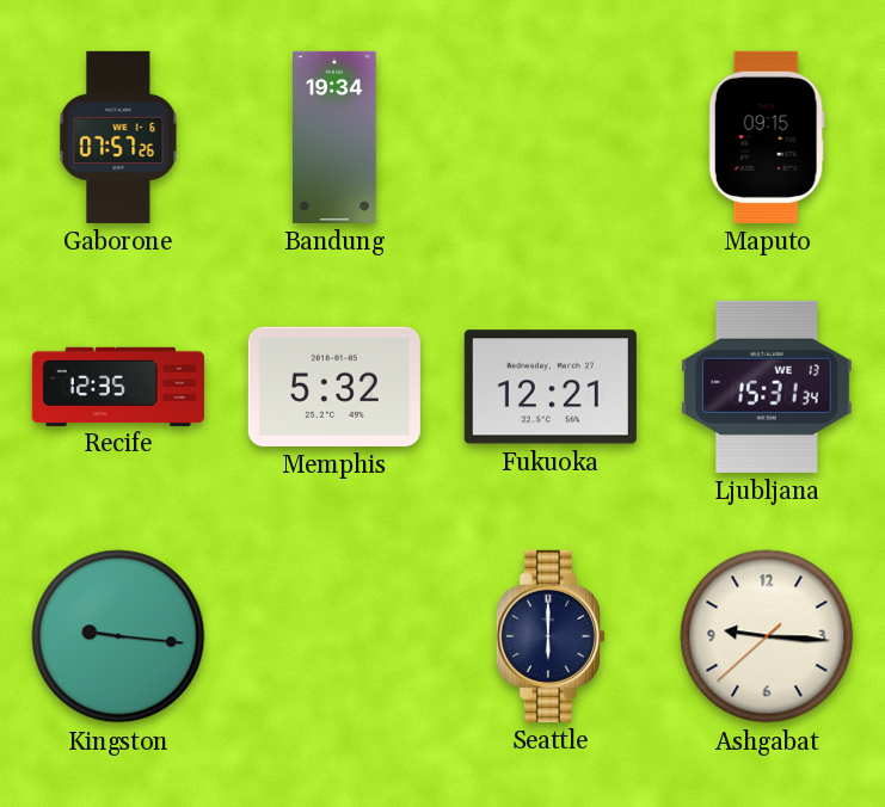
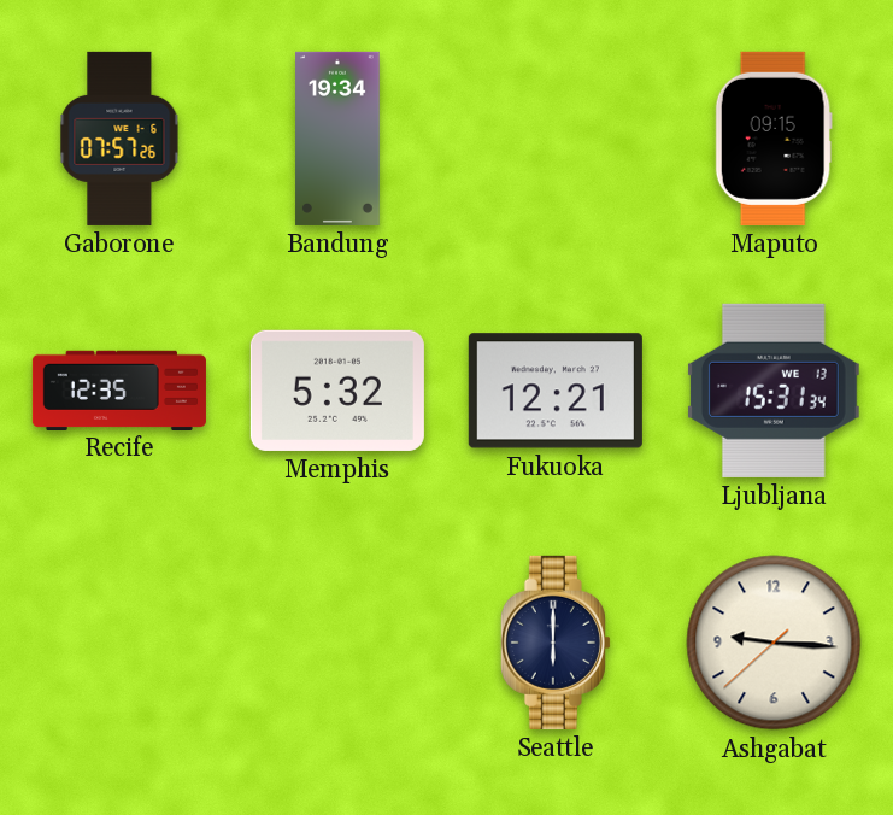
Kingston: 9:16 -> none (118, 636)
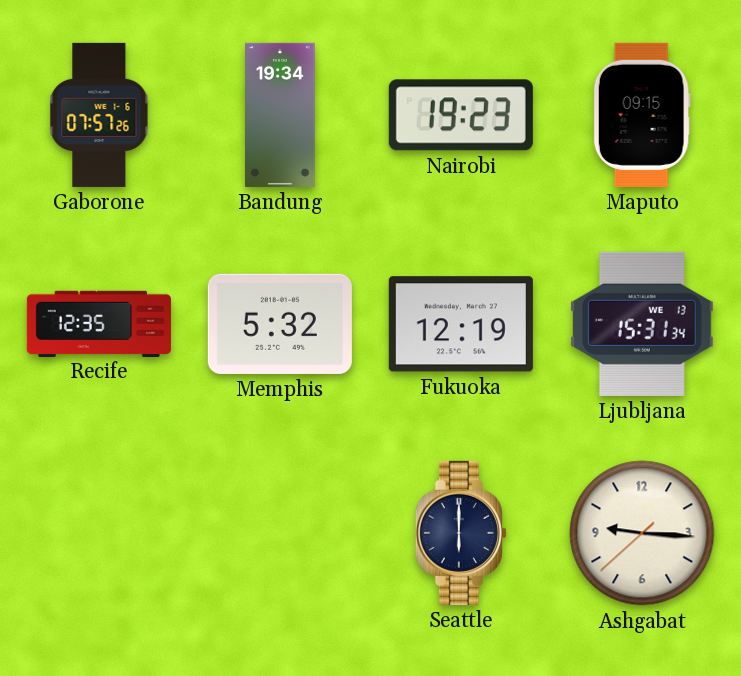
Nairobi: none -> 19:23 (461, 115)
Fukuoka: 12:21 -> 12:19 (461, 324)
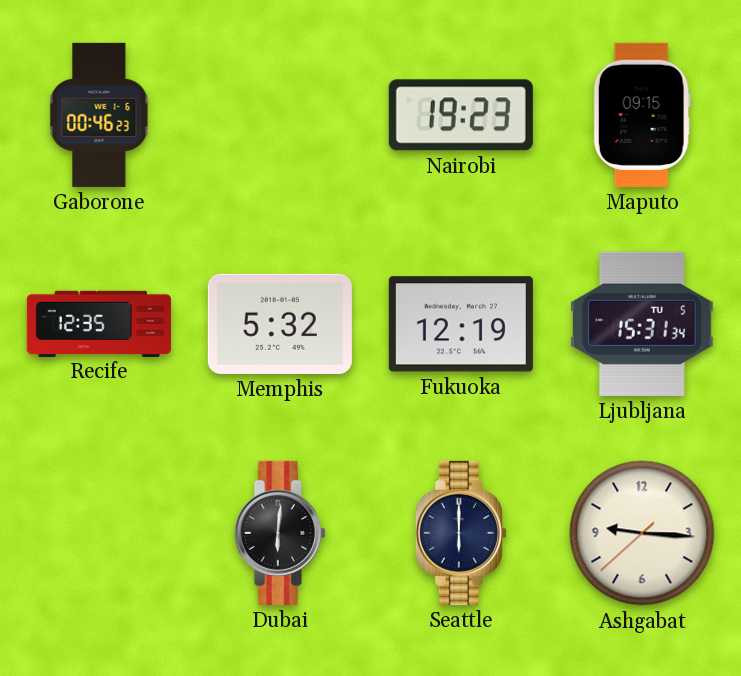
Gaborone: 07:57 -> 00:46 (99, 115)
Bandung: 19:34 -> none (280, 115)
Ljubljana date: WE 13 -> TU 5 (642, 324)
Dubai: none -> 6:01 (280, 533)
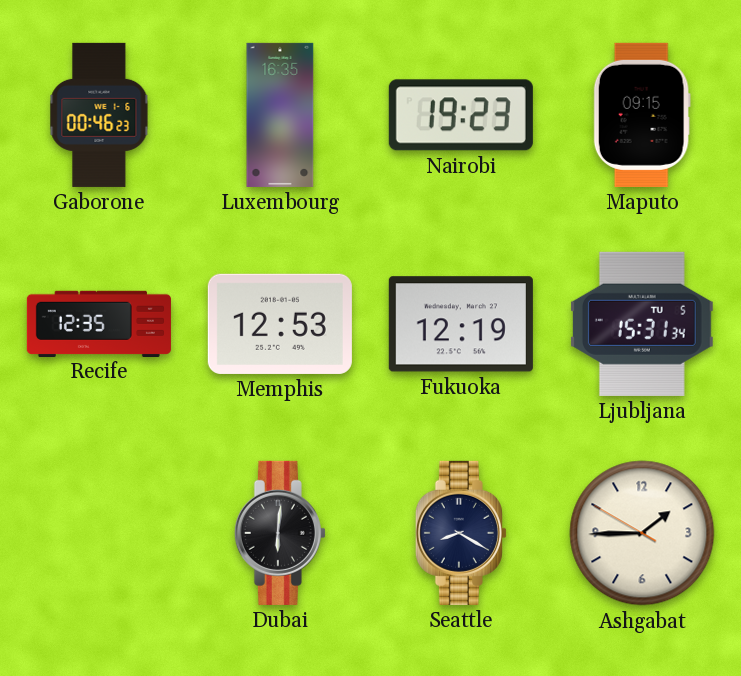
Luxembourg: none -> 16:35 (280, 115)
Memphis: 5:32 -> 12:53 (280, 324)
Seattle: 6:00 -> 8:20 (461, 533)
Ashgabat: 9:15 -> 1:44 (642, 533)
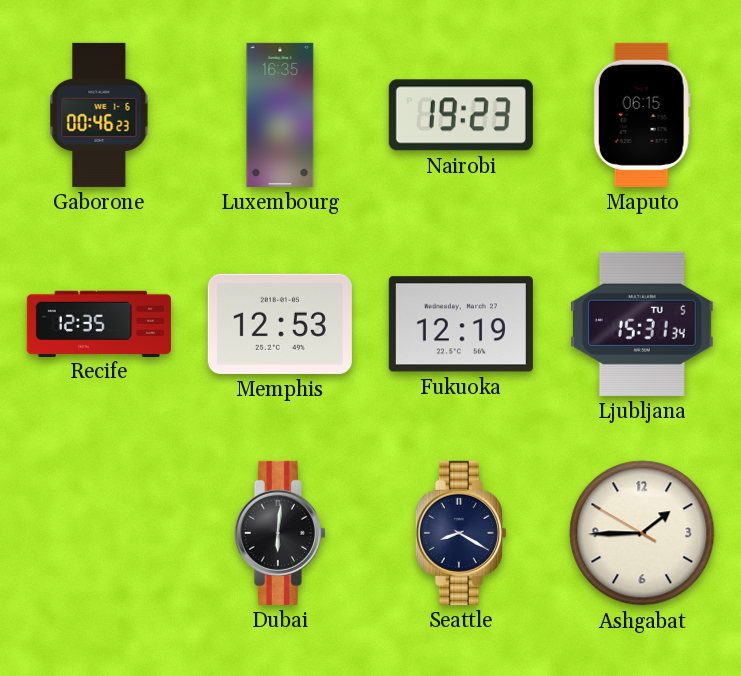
Maputo: 09:15 -> 06:15 (642, 115)
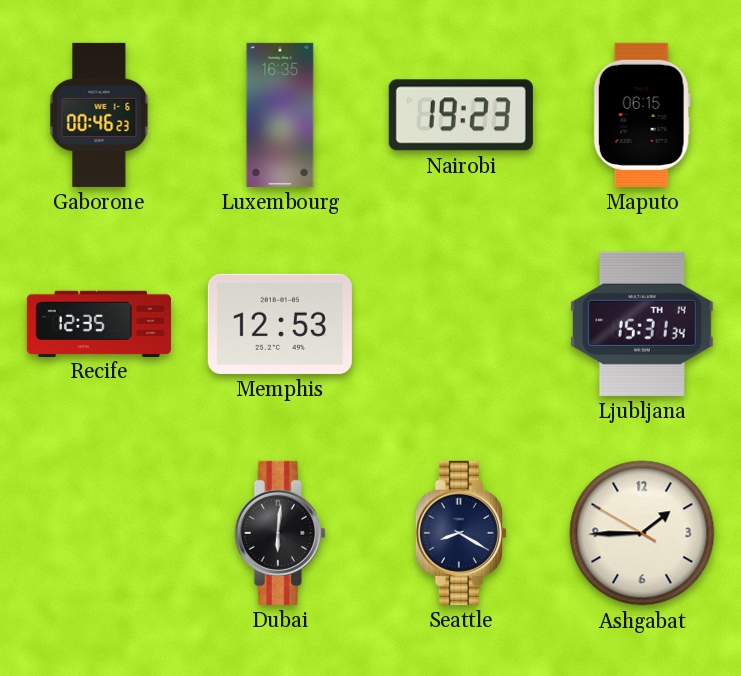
Fukuoka: 12:19 -> none (461, 324)
Ljubljana date: TU 5 -> TH 14 (642, 324)
